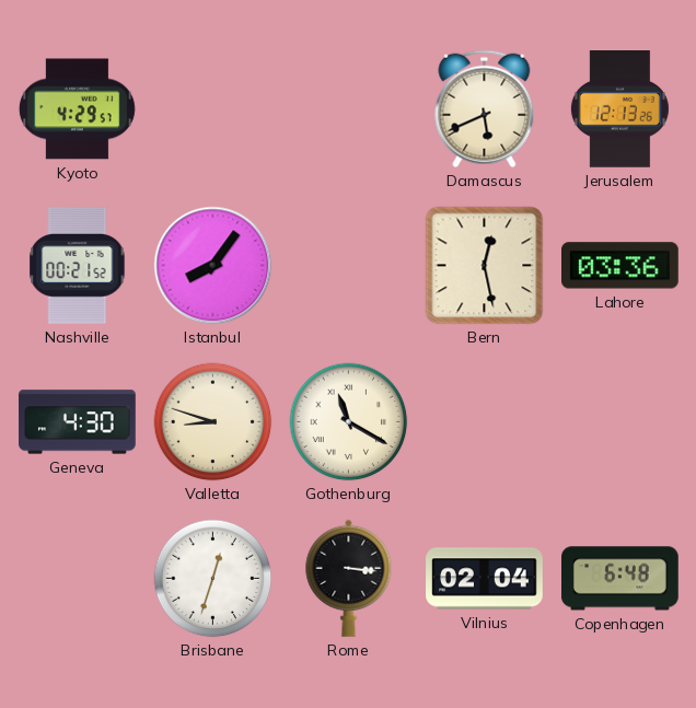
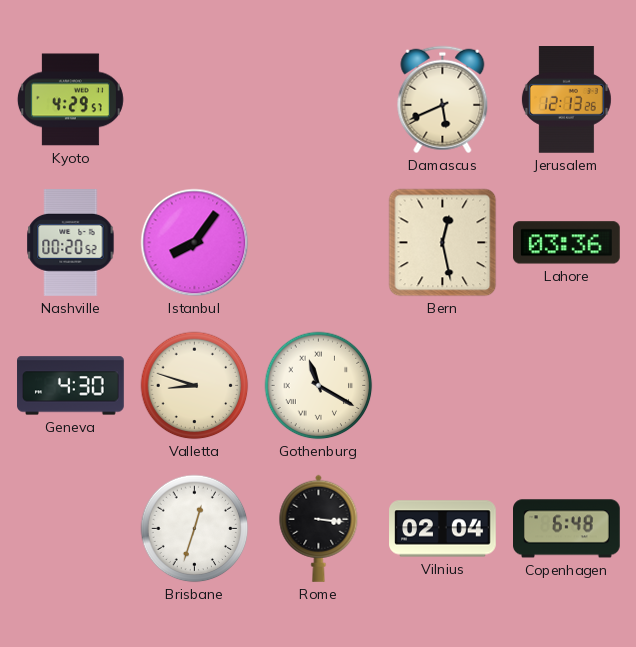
Nashville: 00:21 -> 00:20 (71, 243)
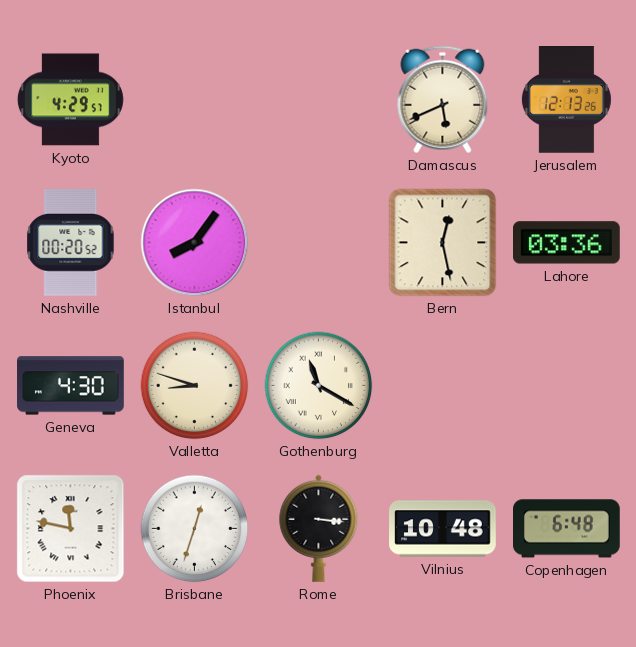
Phoenix: none -> 11:47 (71, 529)
Vilnius: 02:04 -> 10:48 (443, 529)
